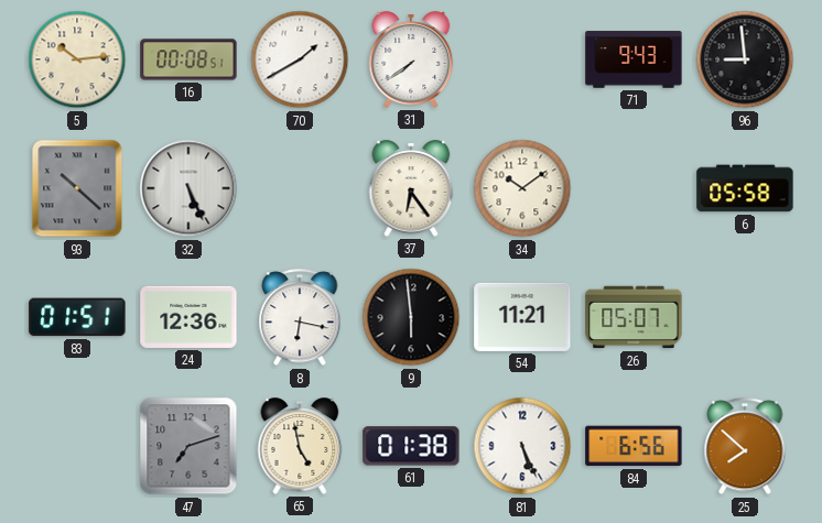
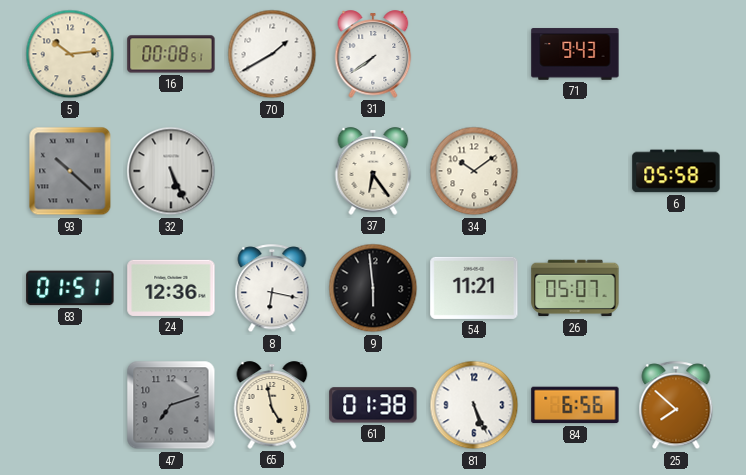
96: 8:59 -> none (745, 59)
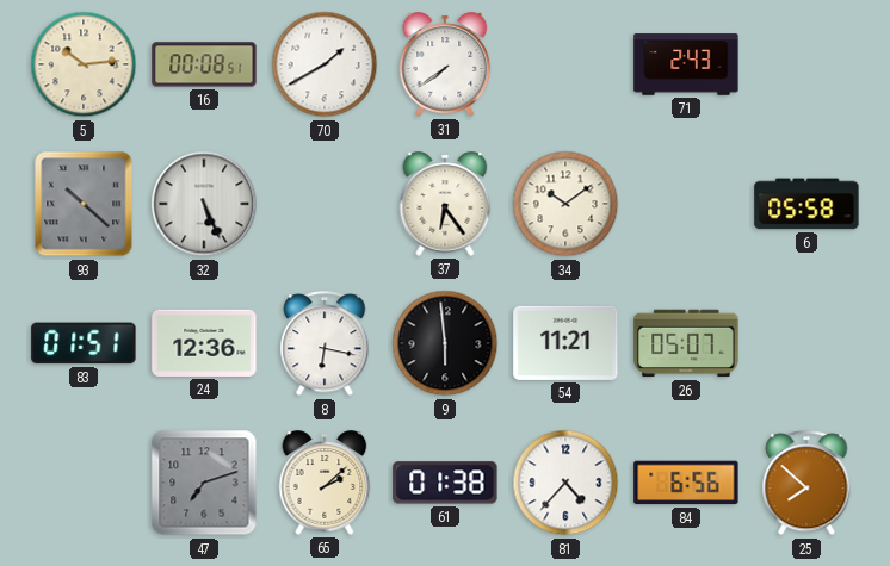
71: 9:43 -> 2:43 (686, 64)
65: 4:58 -> 2:08 (325, 483)
81: 5:26 -> 4:37 (565, 483)
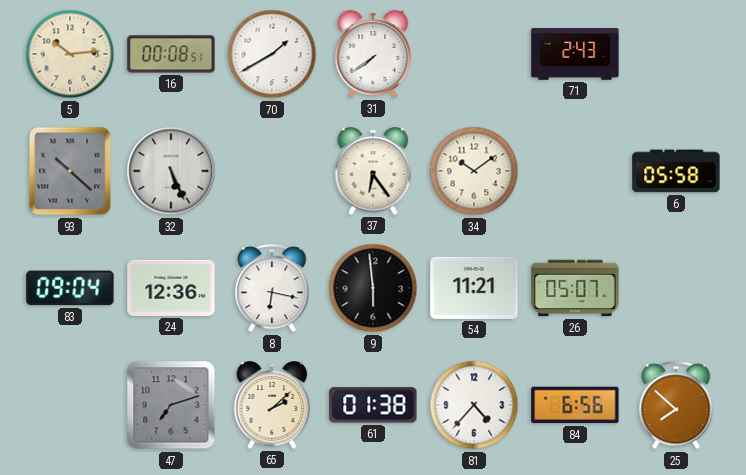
83: 01:51 -> 09:04 (70, 288)
